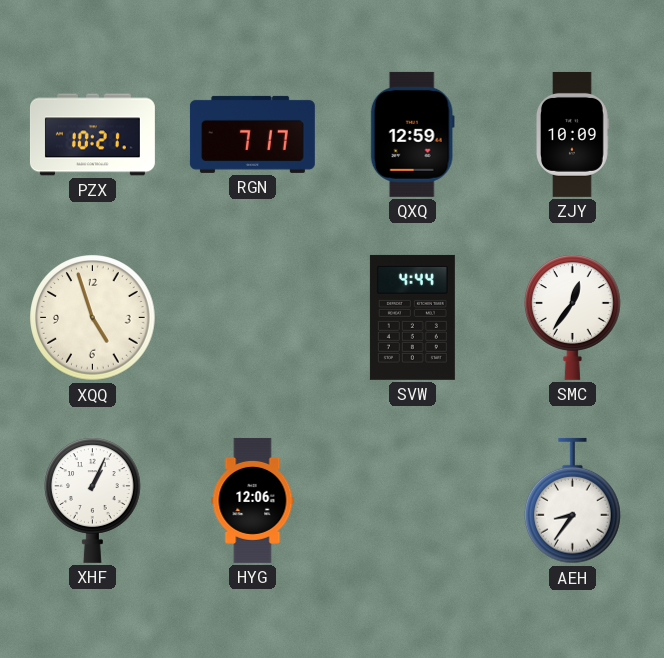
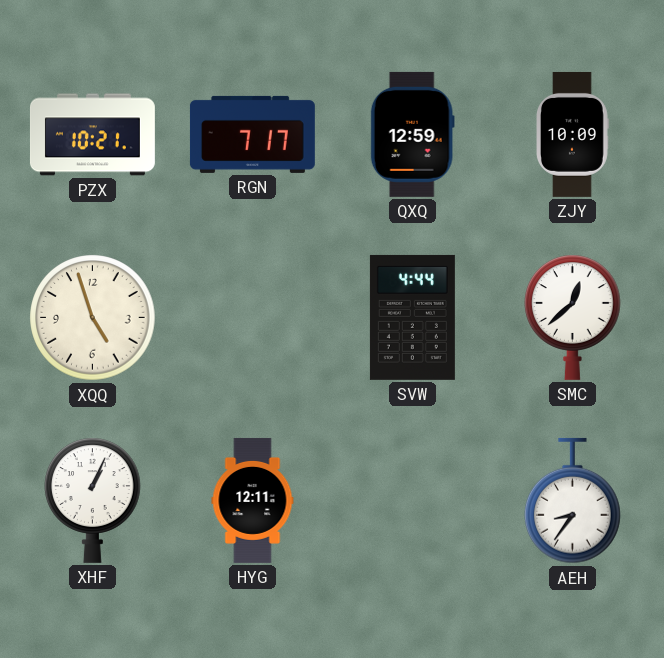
SMC: 12:36 -> 12:38 (573, 317)
HYG: 12:06 -> 12:11 (253, 500)
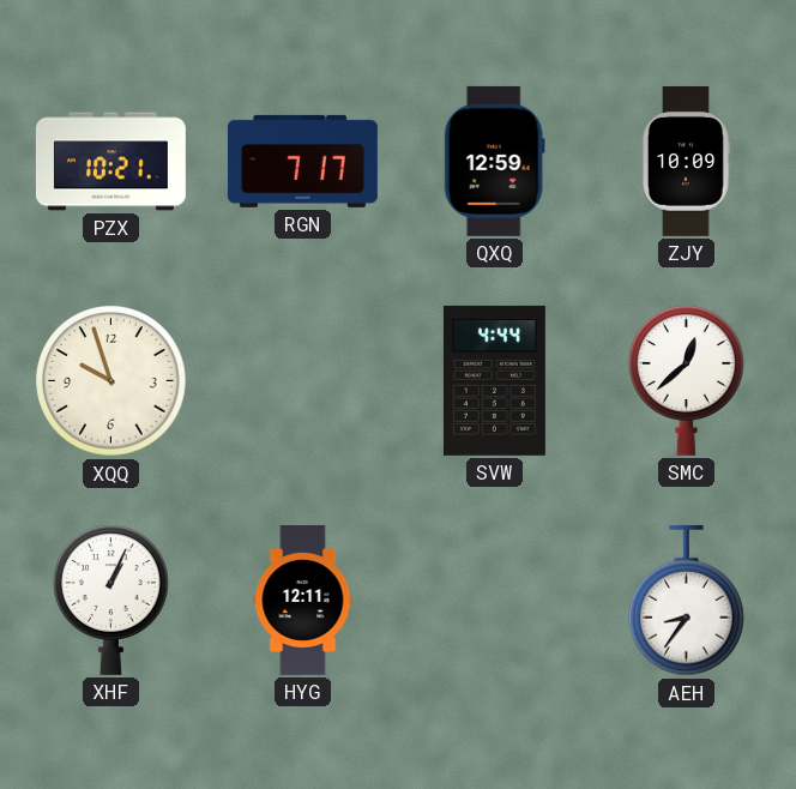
XQQ: 4:57 -> 9:57 (111, 381)
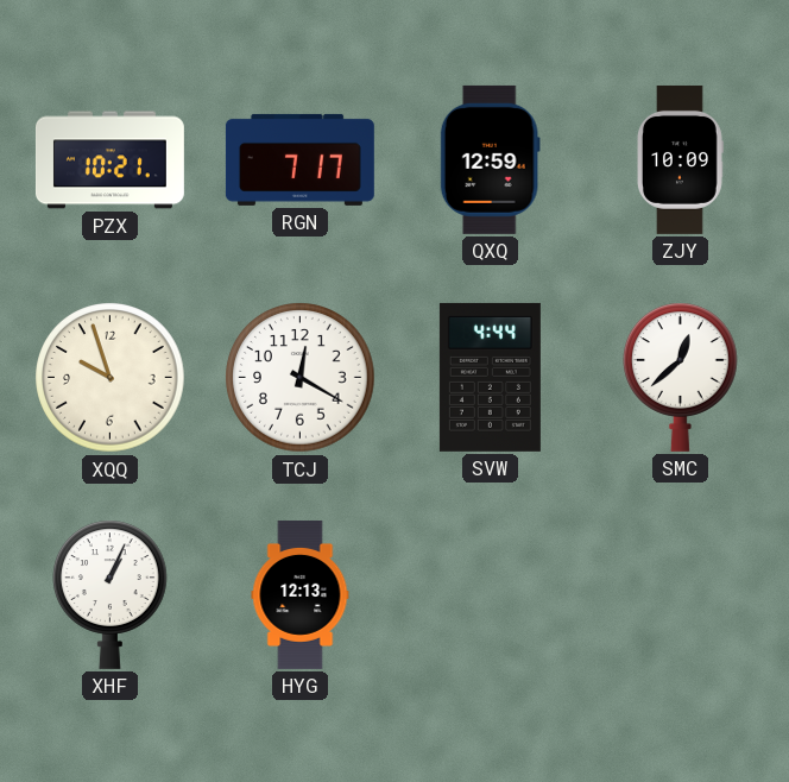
TCJ: none -> 12:20 (301, 378)
HYG: 12:11 -> 12:13 (301, 594)
AEH: 8:36 -> none (687, 601)
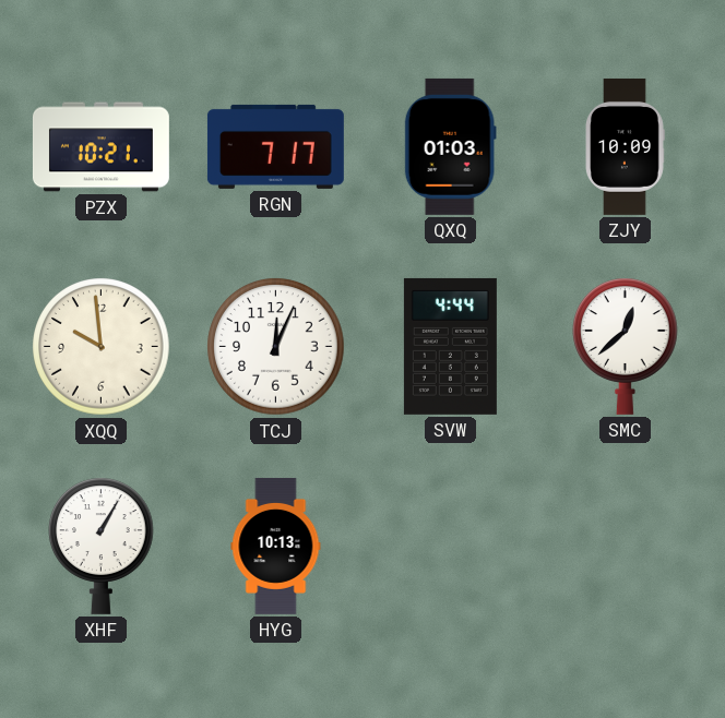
QXQ: 12:59 -> 01:03 (450, 146)
XQQ: 9:57 -> 9:59 (102, 347)
TCJ: 12:20 -> 12:04 (276, 347)
XHF: 1:04 -> 1:05 (102, 546)
HYG: 12:13 -> 10:13 (276, 546)
